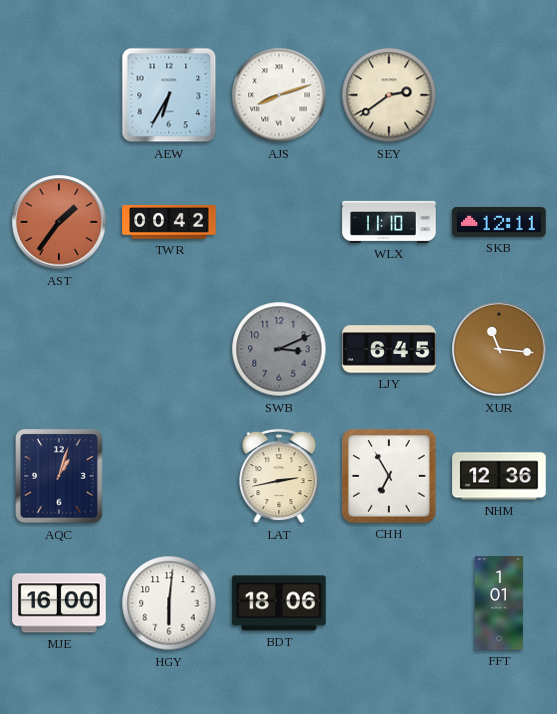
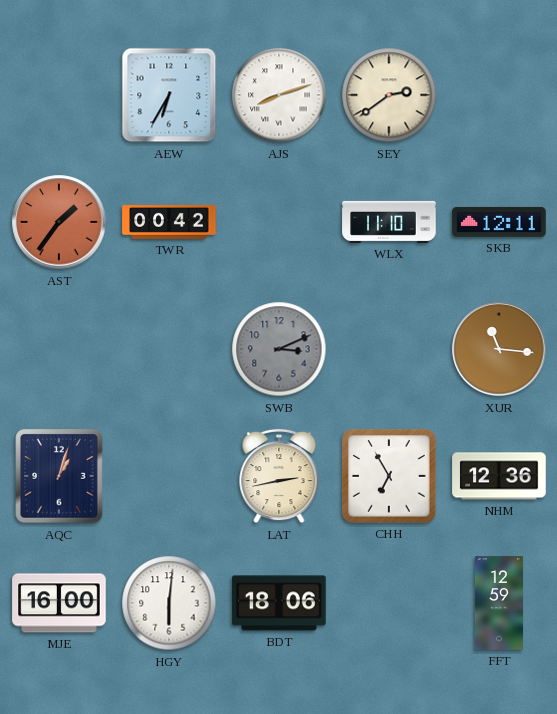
LJY: 6:45 -> none (389, 349)
FFT: 1:01 -> 12:59 (499, 603)
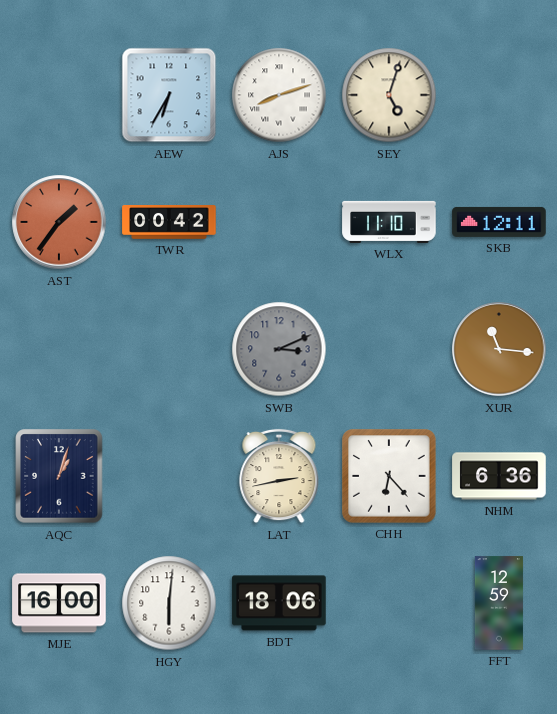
SEY: 2:39 -> 5:03 (389, 95)
CHH: 6:55 -> 6:23 (389, 476)
NHM: 12:36 -> 6:36 (499, 476)
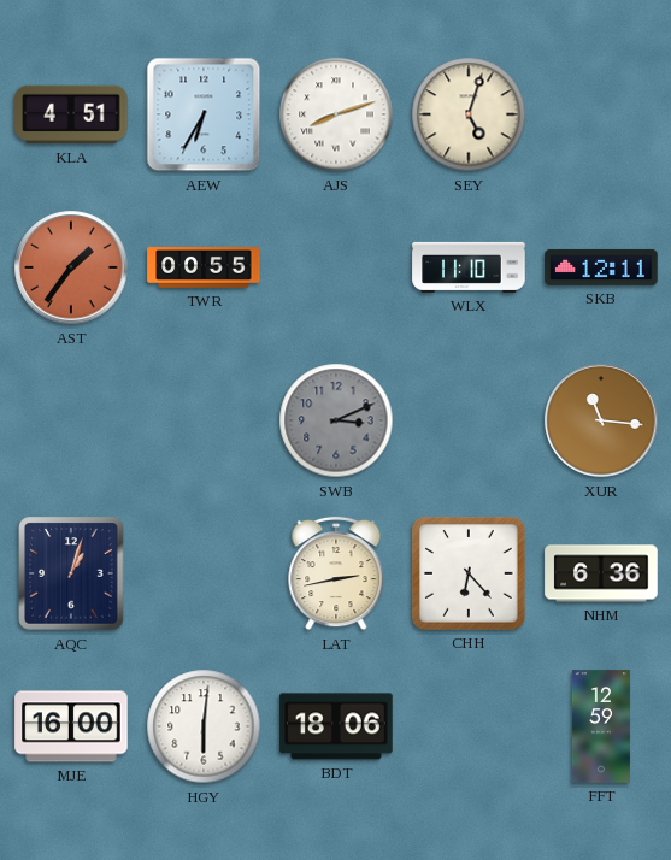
KLA: none -> 4:51 (71, 114)
TWR: 00:42 -> 00:55 (204, 269)
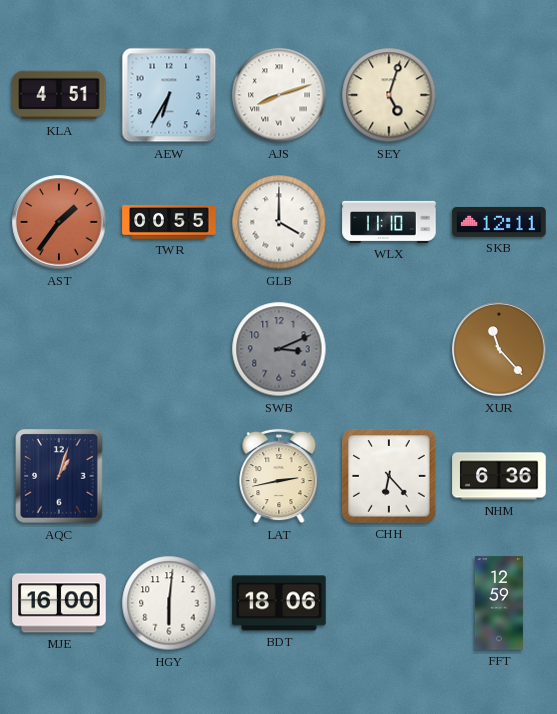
GLB: none -> 4:00 (279, 222)
XUR: 11:16 -> 11:23 (499, 349)
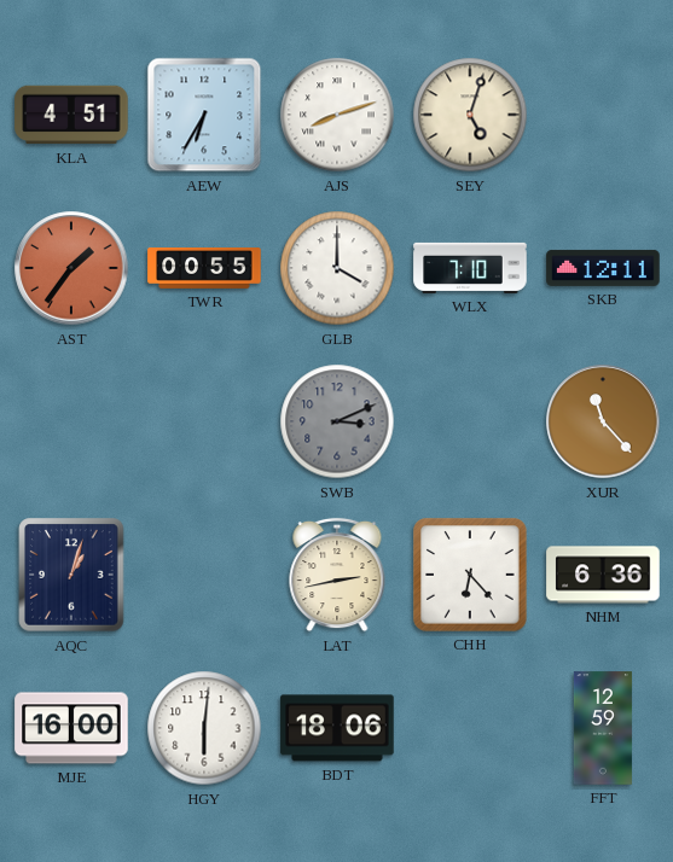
WLX: 11:10 -> 7:10 (470, 268)
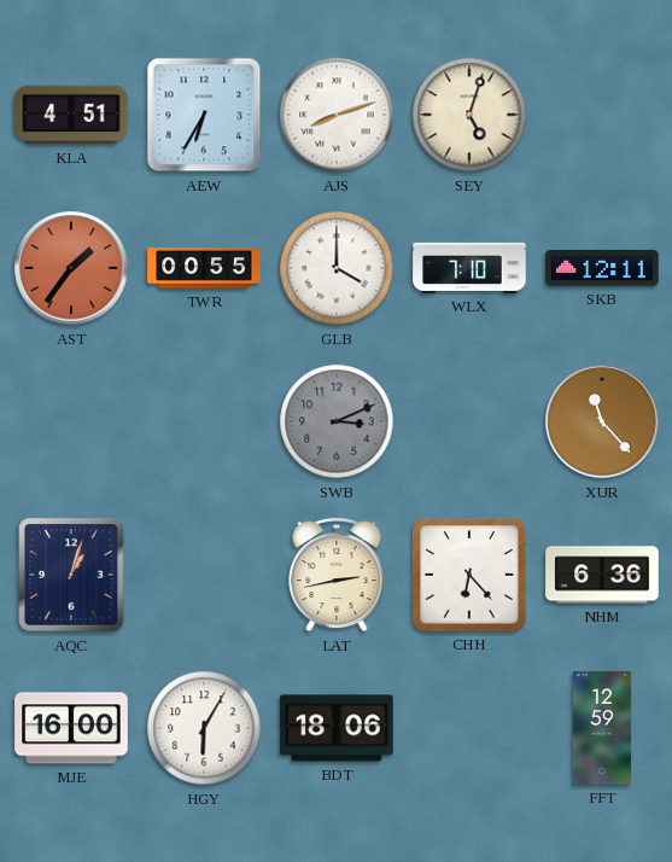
HGY: 6:01 -> 6:05 (204, 728)
